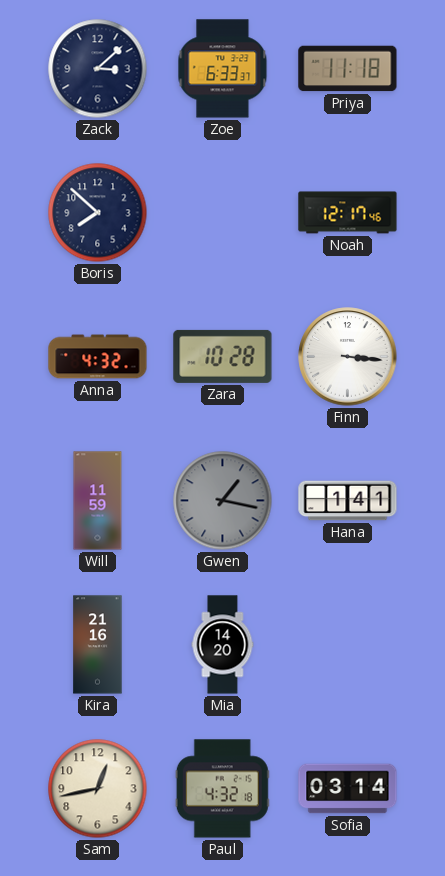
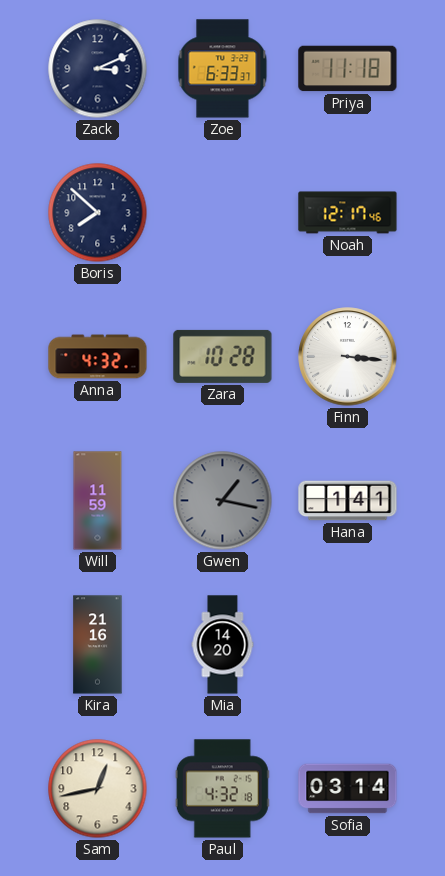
Zack: 3:08 -> 3:11 (98, 69)
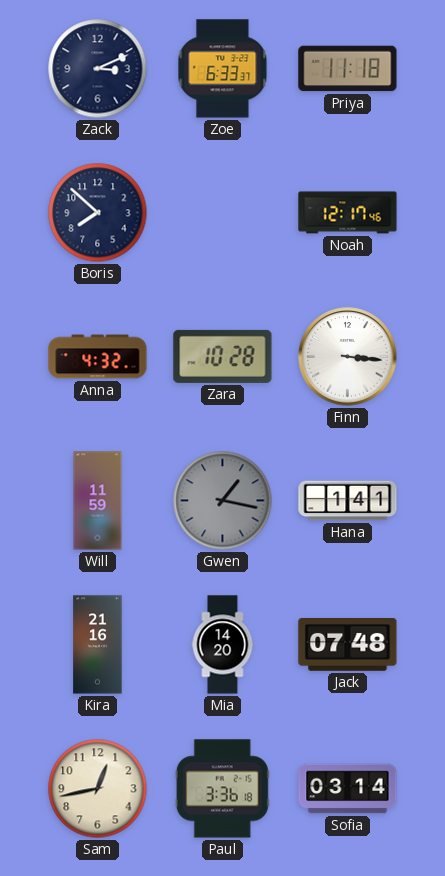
Jack: none -> 07:48 (348, 645)
Paul: 4:32 -> 3:36 (222, 789)
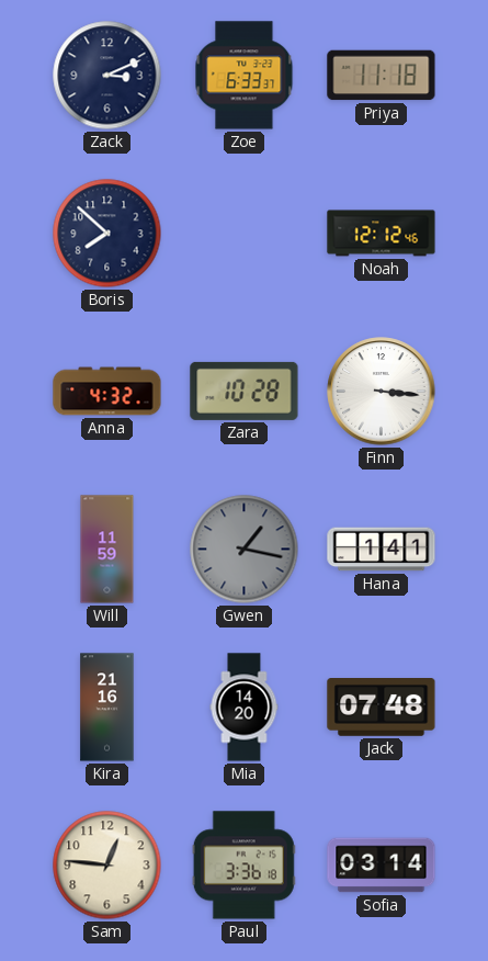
Noah: 12:17 -> 12:12 (382, 234)
Sam: 12:43 -> 12:46 (107, 866)
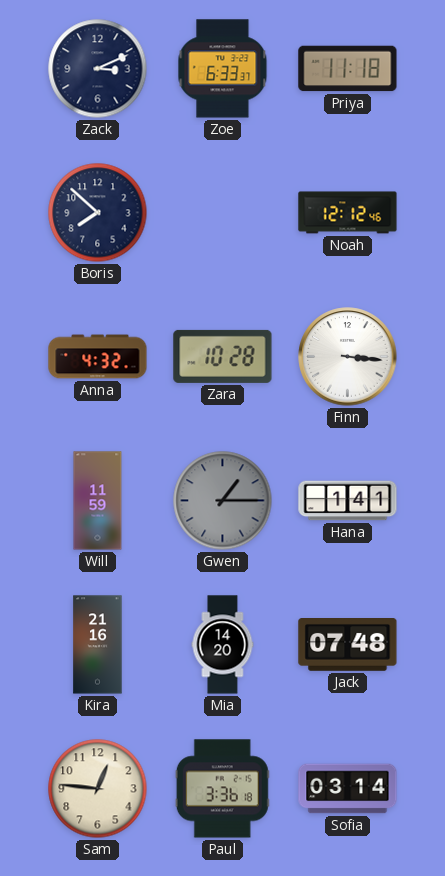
Gwen: 1:17 -> 1:15 (223, 501)
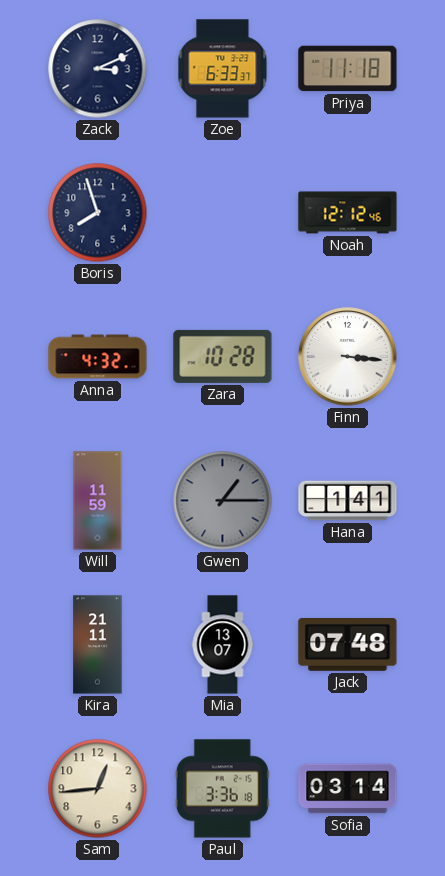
Boris: 7:52 -> 7:57 (98, 213)
Kira: 21:16 -> 21:11 (98, 645)
Mia: 14:20 -> 13:07 (223, 645)
Sam: 12:46 -> 12:44 (98, 789)
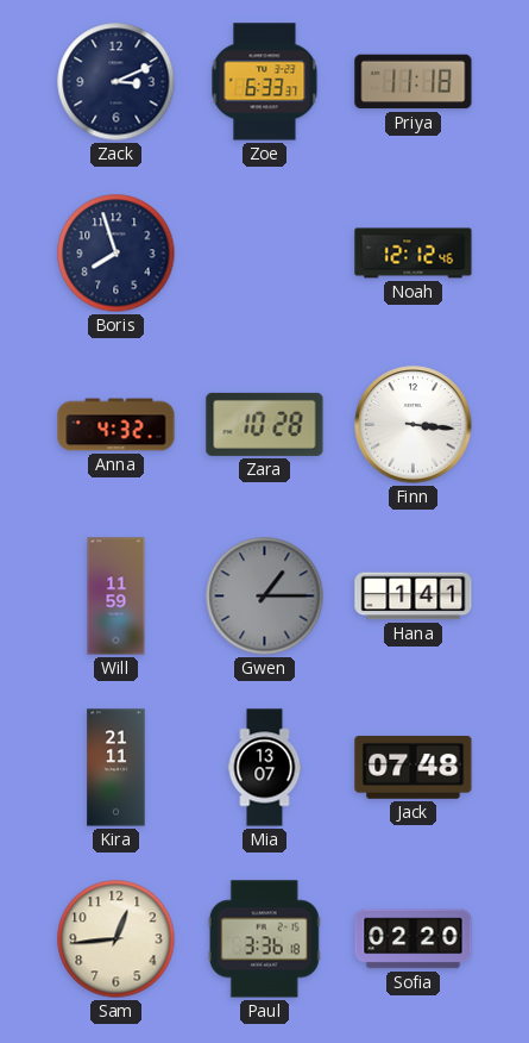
Sofia: 03:14 -> 02:20 (414, 939)
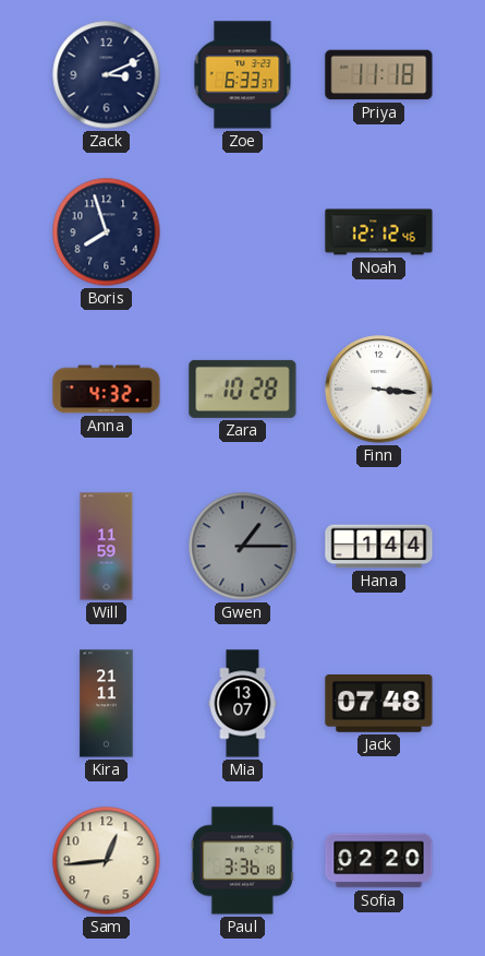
Hana: 1:41 -> 1:44 (379, 547)
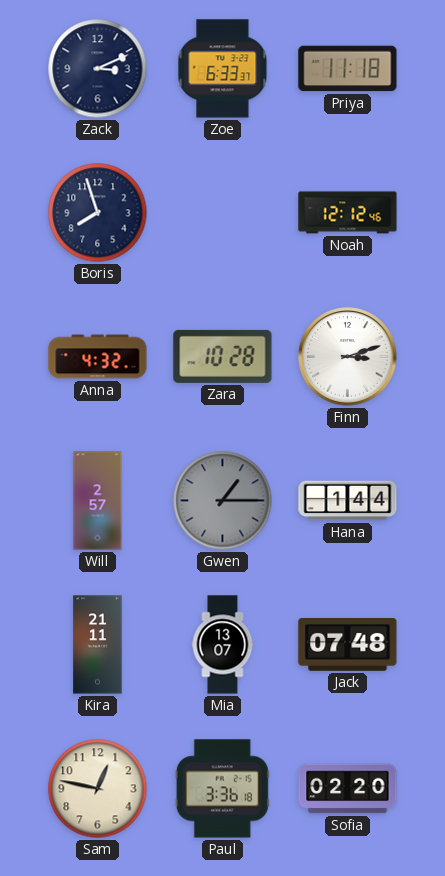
Finn: 3:16 -> 3:12 (348, 357)
Will: 11:59 -> 2:57 (98, 501)
Sam: 12:44 -> 12:47 (98, 789)
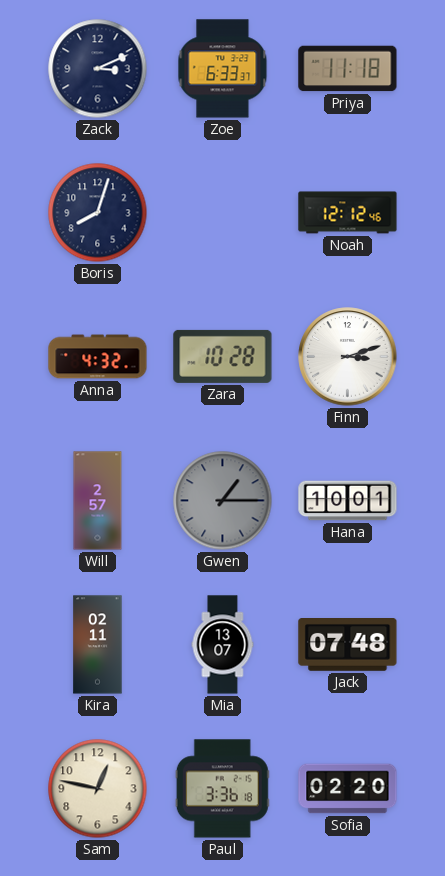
Boris: 7:57 -> 8:03 (98, 213)
Hana: 1:44 -> 10:01 (348, 501)
Kira: 21:11 -> 02:11 (98, 645)
